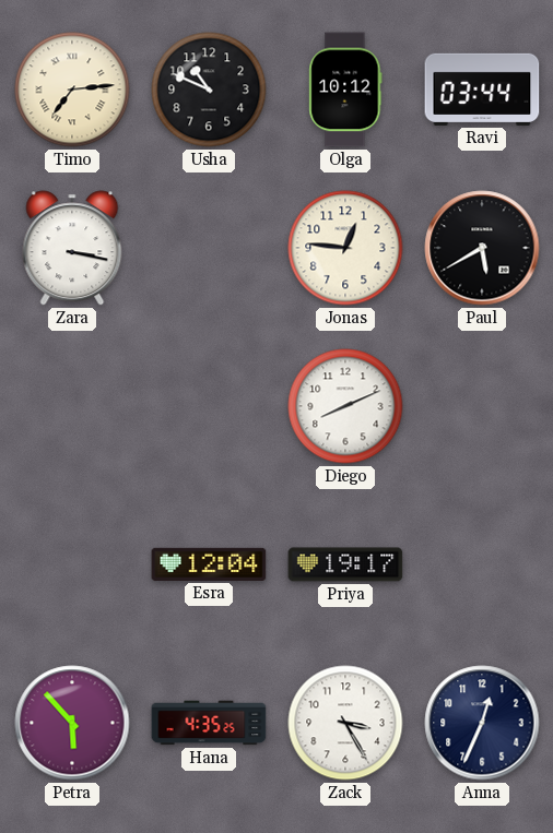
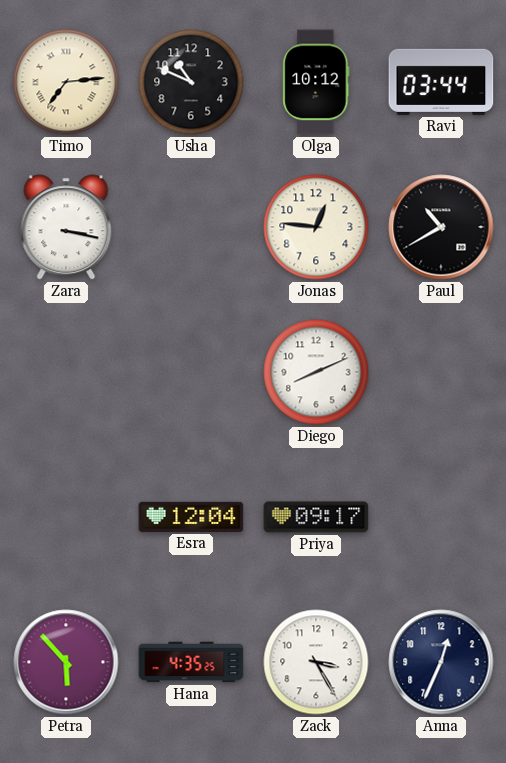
Paul: 5:40 -> 10:40 (441, 227)
Priya: 19:17 -> 09:17 (316, 517)
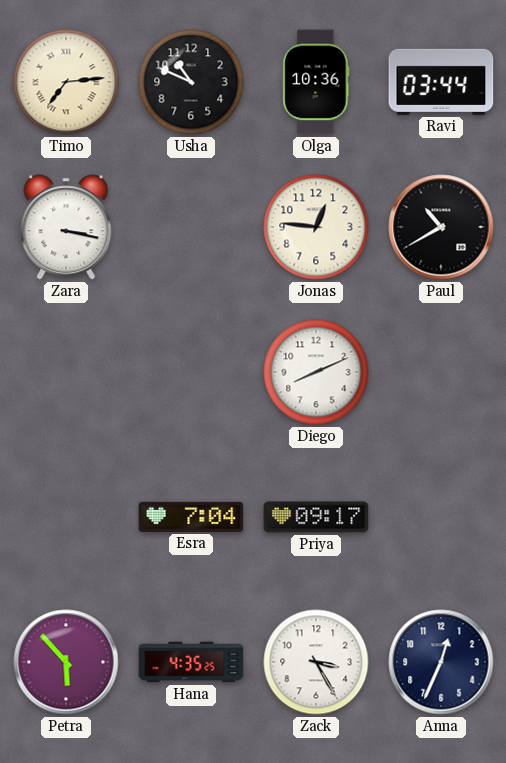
Olga: 10:12 -> 10:36 (316, 82)
Esra: 12:04 -> 7:04 (191, 517)
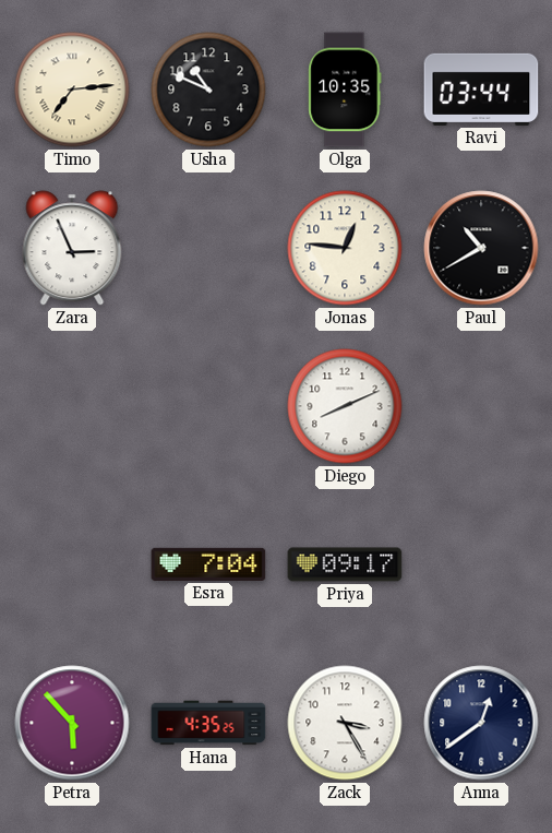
Olga: 10:36 -> 10:35 (345, 90)
Zara: 3:17 -> 2:56 (72, 248)
Anna: 12:34 -> 12:39 (481, 723)
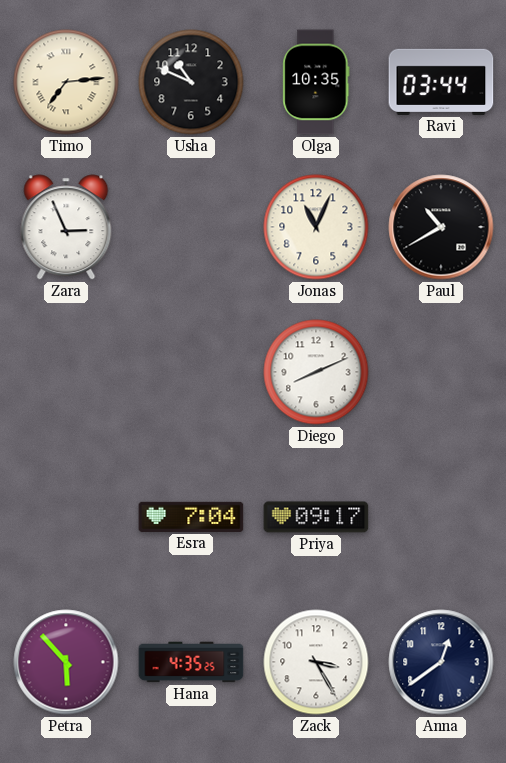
Jonas: 12:46 -> 11:04 (316, 227)
